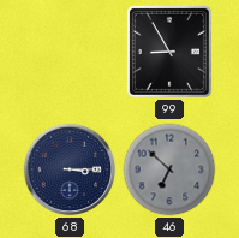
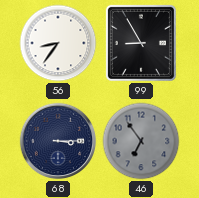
56: none -> 8:36 (58, 43)
46: 6:52 -> 6:54 (141, 141)
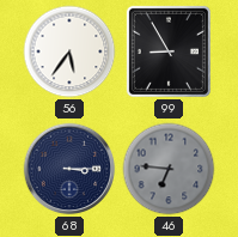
56: 8:36 -> 5:36 (69, 51)
46: 6:54 -> 6:46 (169, 169)
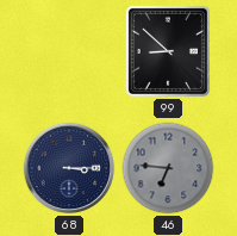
56: 5:36 -> none (69, 51)
99: 8:55 -> 8:52 (168, 51)
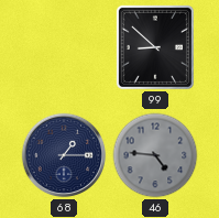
68: 3:15 -> 1:15 (64, 155)
46: 6:46 -> 4:46 (155, 155)
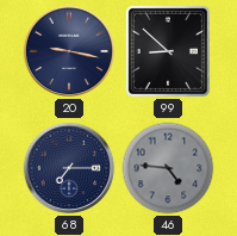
20: none -> 9:17 (69, 51)
68: 1:15 -> 7:15 (69, 168)
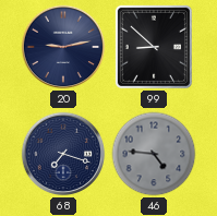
20: 9:17 -> 9:13 (63, 47)
68: 7:15 -> 7:18 (63, 154)
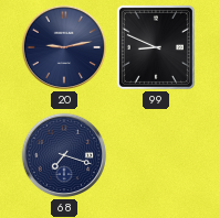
99: 8:52 -> 8:49 (156, 47)
46: 4:46 -> none (154, 154)
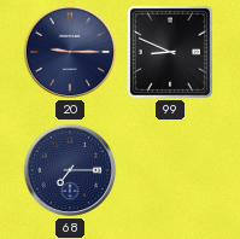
20: 9:13 -> 9:15 (70, 52)
68: 7:18 -> 7:15 (70, 170)
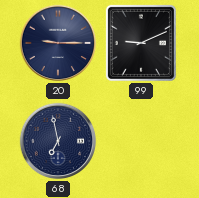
99: 8:49 -> 9:11 (141, 43)
68: 7:15 -> 6:58 (58, 141)
